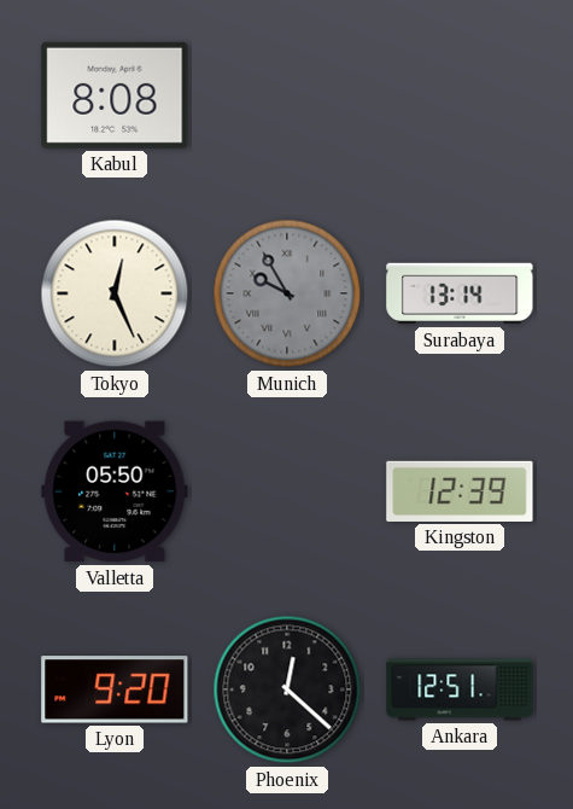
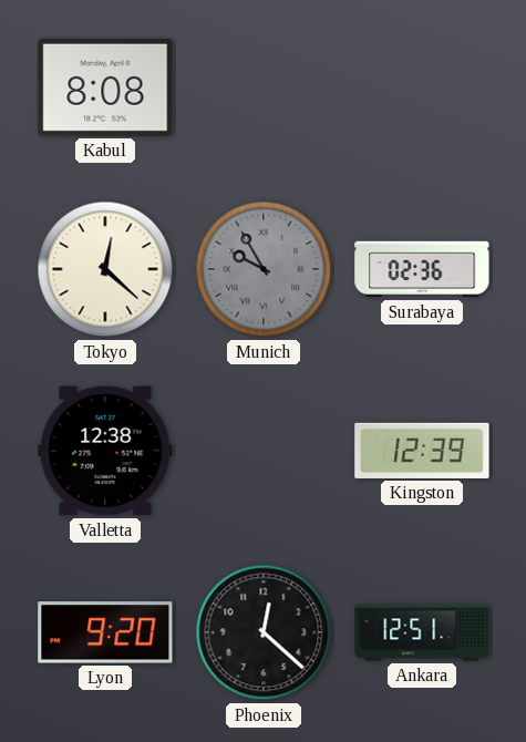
Tokyo: 12:26 -> 12:22 (105, 269)
Surabaya: 13:14 -> 02:36 (422, 269)
Valletta: 05:50 -> 12:38 (105, 451)
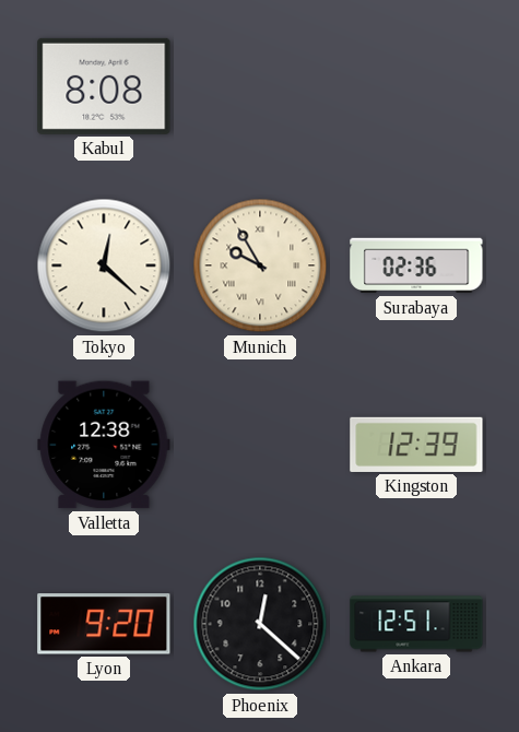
Munich dial: grey -> cream (260, 265)
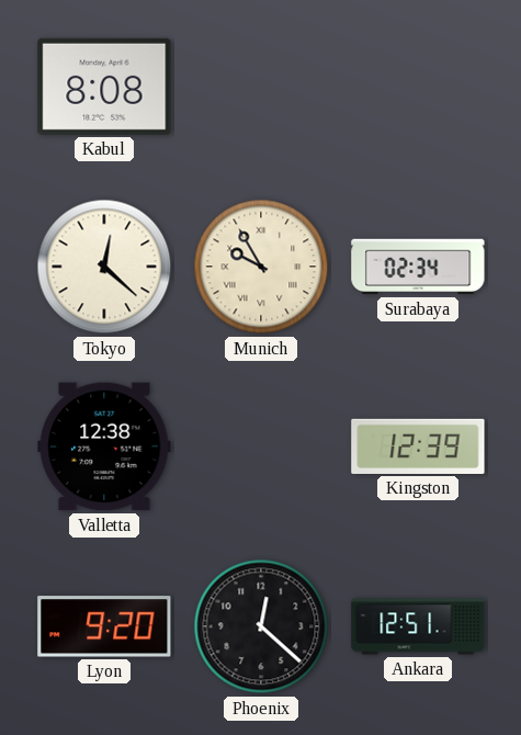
Surabaya: 02:36 -> 02:34 (418, 267)
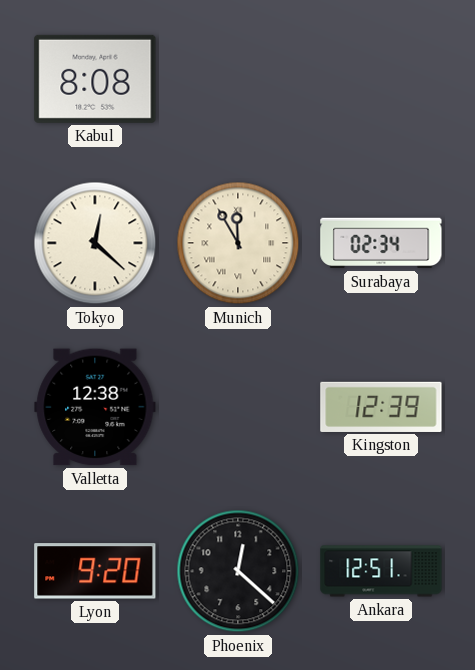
Munich: 9:55 -> 11:55 (238, 243)
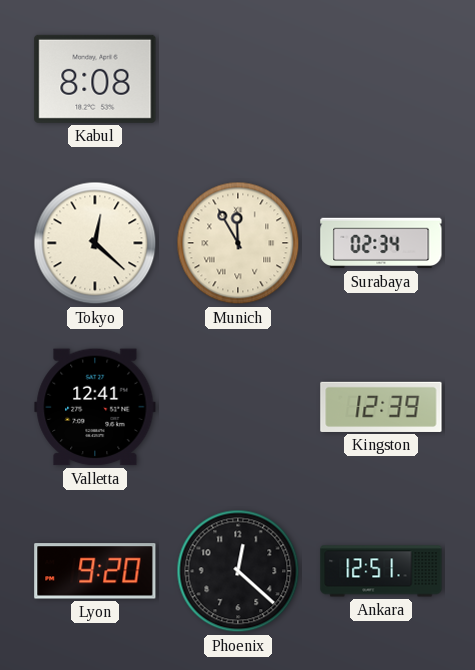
Valletta: 12:38 -> 12:41 (95, 407)
